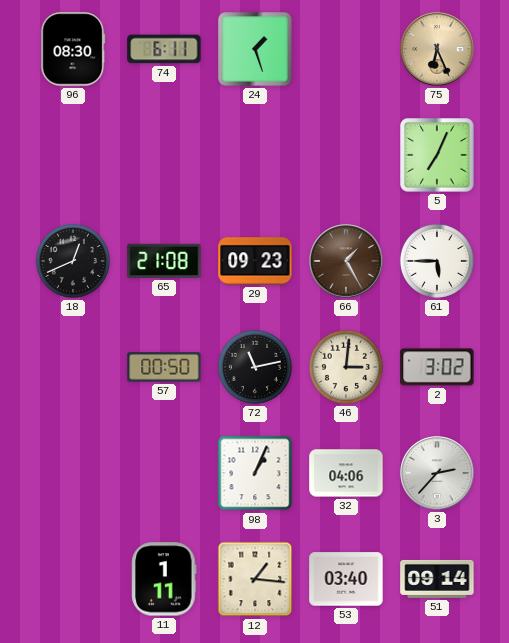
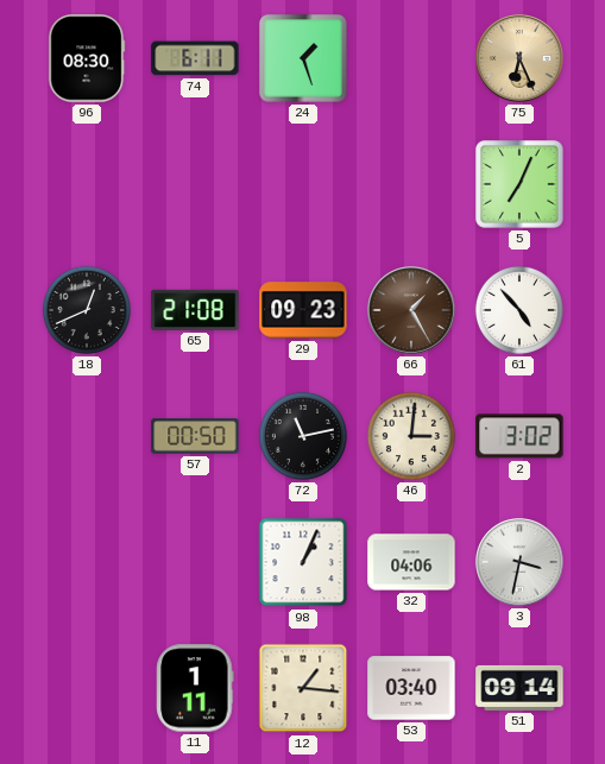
61: 5:45 -> 4:53 (519, 310)
3: 2:37 -> 3:32 (519, 562)
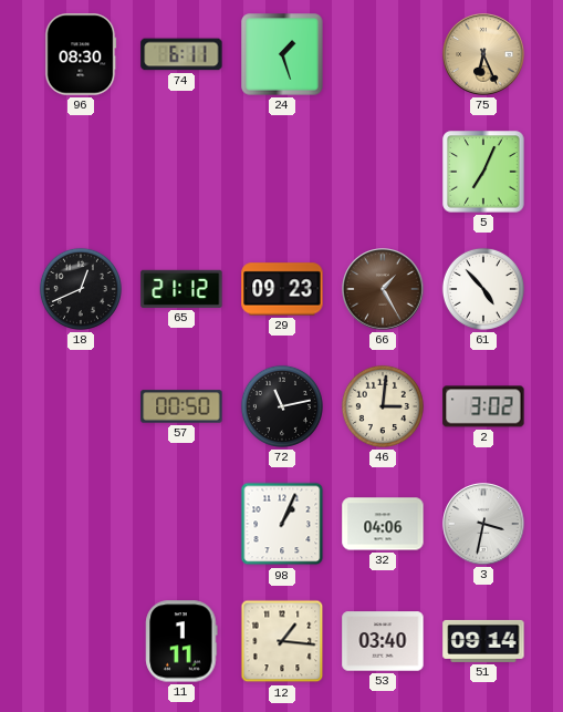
65: 21:08 -> 21:12 (181, 289)
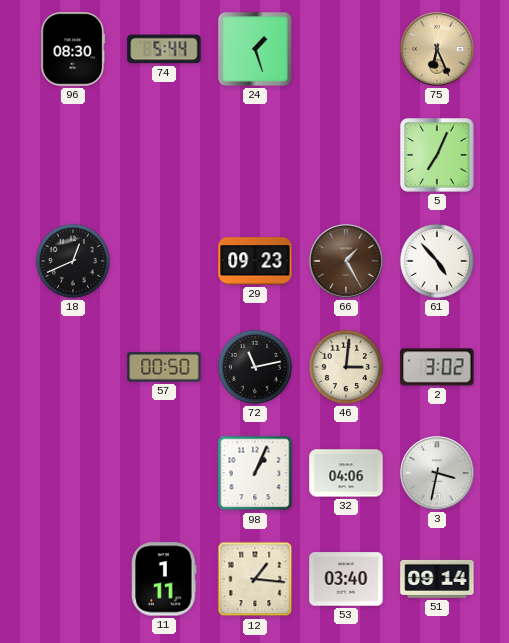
74: 6:11 -> 5:44 (164, 49)
65: 21:12 -> none (181, 289)
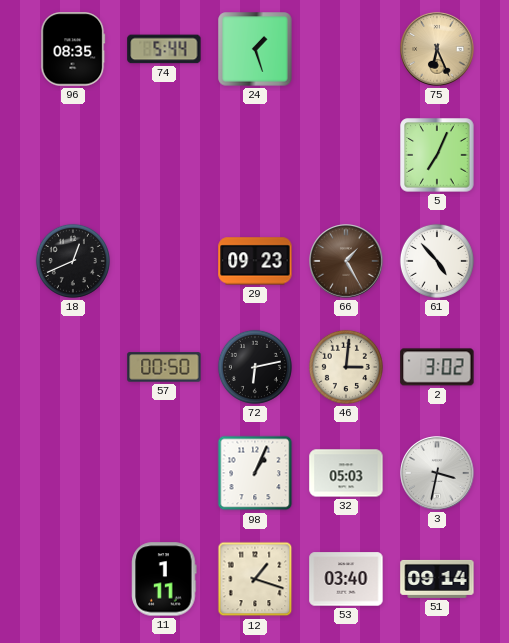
96: 08:30 -> 08:35 (73, 49)
72: 11:13 -> 6:13 (255, 367)
32: 04:06 -> 05:03 (346, 473)
12: 1:16 -> 1:18 (255, 579)
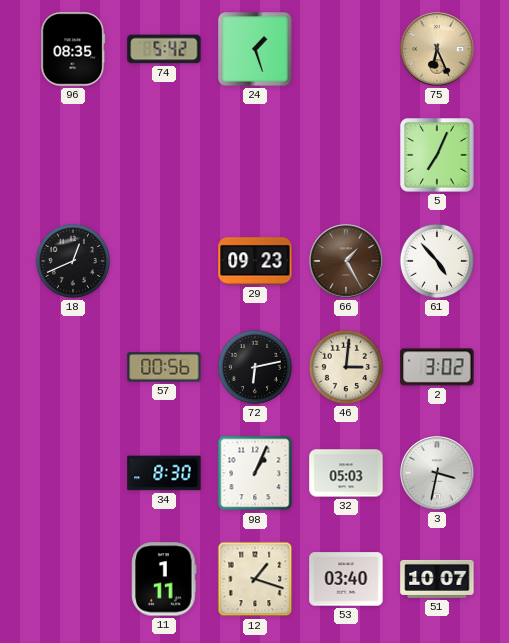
74: 5:44 -> 5:42 (164, 49)
57: 00:50 -> 00:56 (164, 367)
34: none -> 8:30 (164, 473)
51: 09:14 -> 10:07 (437, 579)
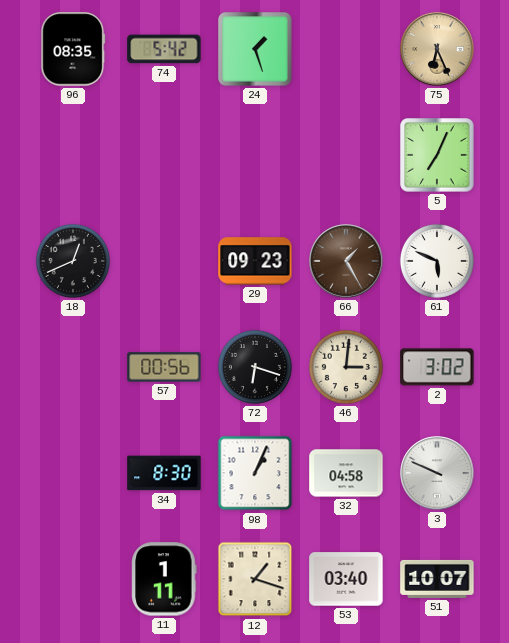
61: 4:53 -> 5:49 (437, 261)
72: 6:13 -> 6:18 (255, 367)
32: 05:03 -> 04:58 (346, 473)
3: 3:32 -> 9:49 (437, 473)
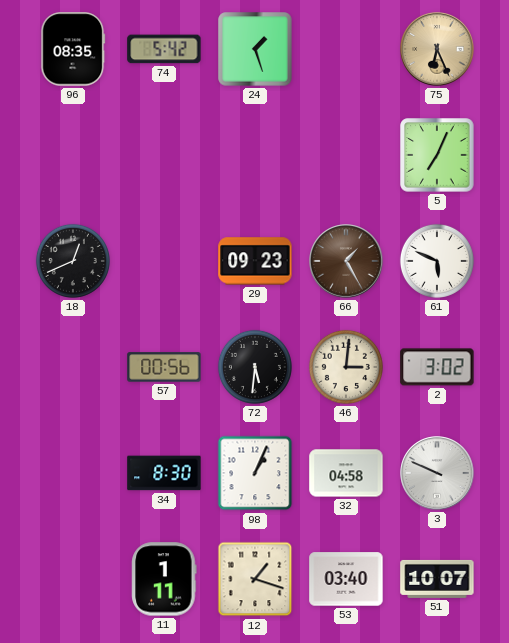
72: 6:18 -> 5:31 (255, 367)
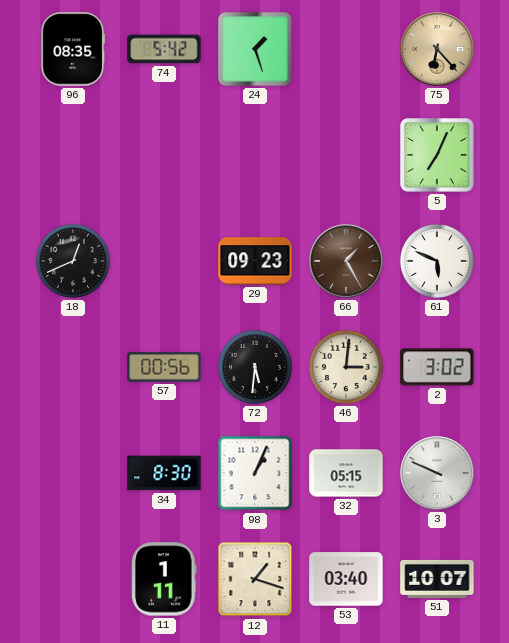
75: 6:26 -> 6:23 (437, 49)
32: 04:58 -> 05:15 (346, 473)
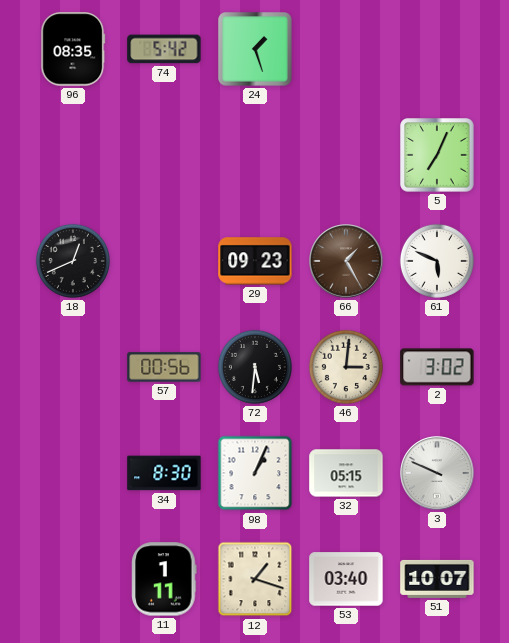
75: 6:23 -> none (437, 49)
